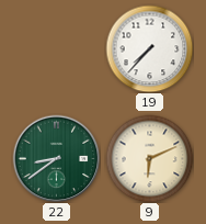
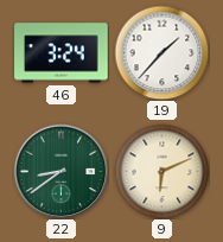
46: none -> 3:24 (62, 53)
19: 7:37 -> 1:37 (161, 52)
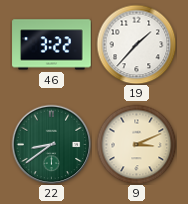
46: 3:24 -> 3:22 (52, 45)
9: 6:11 -> 3:11 (136, 144)
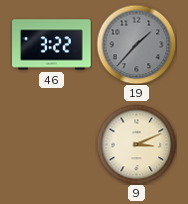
19 dial: white -> grey (136, 44)
22: 8:39 -> none (51, 144)
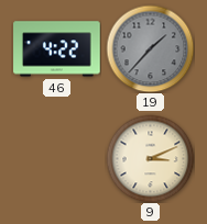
46: 3:22 -> 4:22 (57, 49)
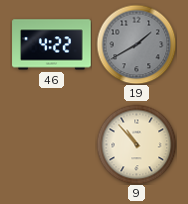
19: 1:37 -> 1:40 (136, 44)
9: 3:11 -> 10:53 (136, 144)
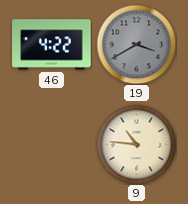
19: 1:40 -> 3:40 (136, 44)
9: 10:53 -> 10:46 (136, 144)
